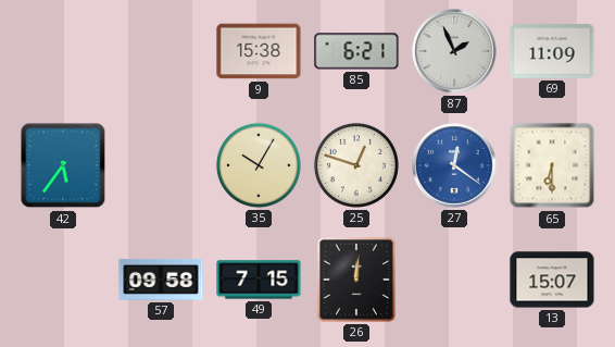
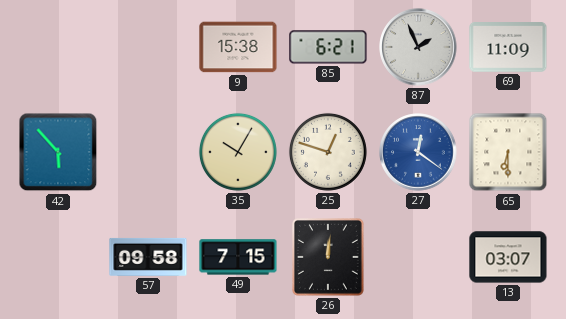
42: 5:36 -> 5:53 (58, 152)
13: 15:07 -> 03:07 (508, 257)
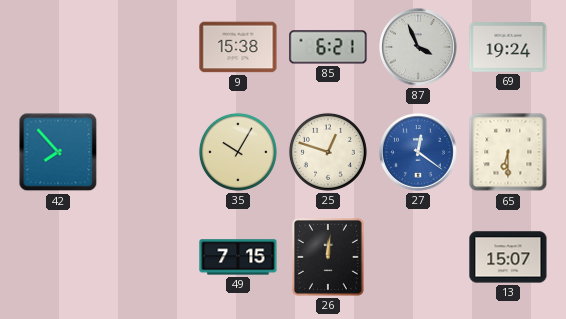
87: 1:56 -> 3:56 (418, 47)
69: 11:09 -> 19:24 (508, 47)
42: 5:53 -> 7:53 (58, 152)
57: 09:58 -> none (148, 257)
13: 03:07 -> 15:07 (508, 257)
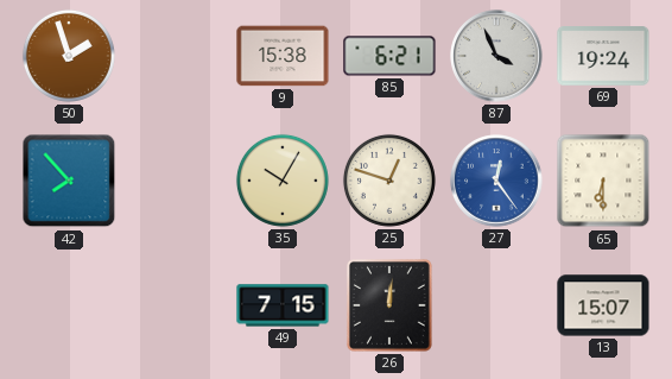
50: none -> 1:57 (69, 56)
27: 12:21 -> 12:24 (496, 181)
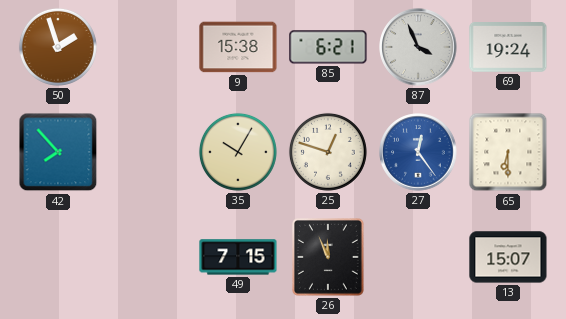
26: 12:01 -> 11:56 (328, 258)
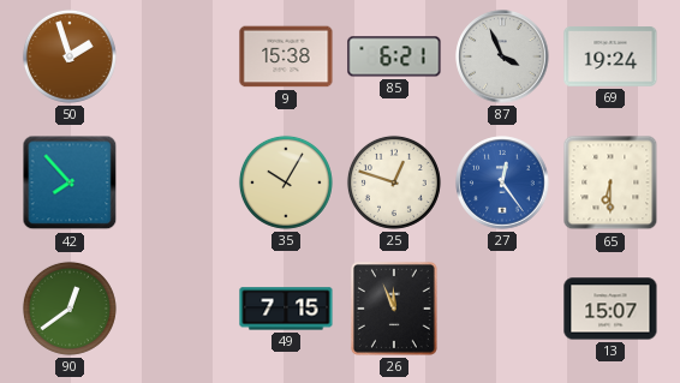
90: none -> 12:39 (70, 309)
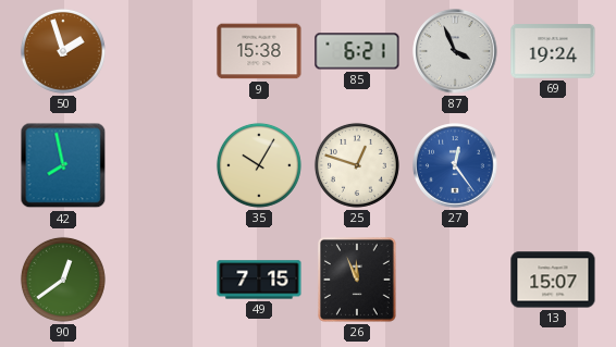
42: 7:53 -> 7:58 (63, 165)
65: 6:30 -> none (610, 182)
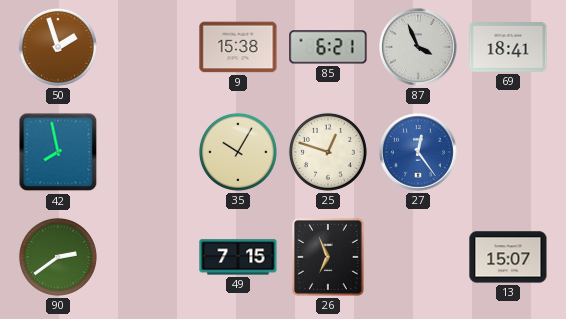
69: 19:24 -> 18:41 (508, 47)
90: 12:39 -> 2:39 (58, 257)
26: 11:56 -> 6:56 (328, 258)
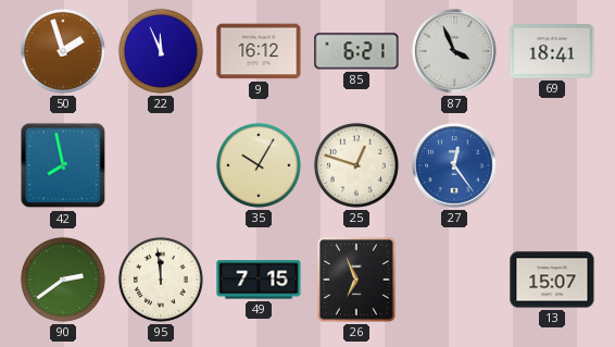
22: none -> 11:56 (161, 51)
9: 15:38 -> 16:12 (259, 51)
95: none -> 11:59 (161, 280)
